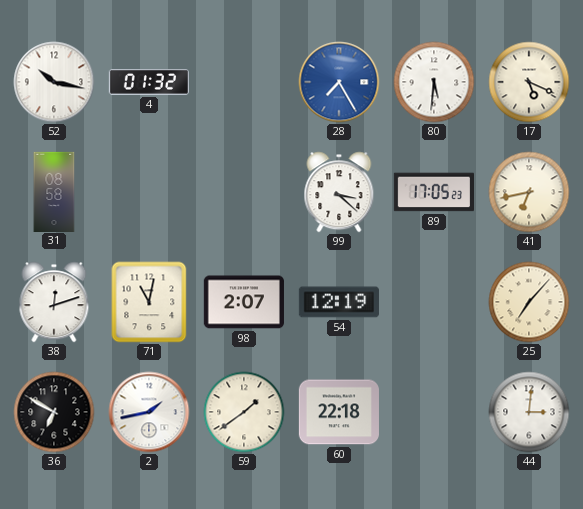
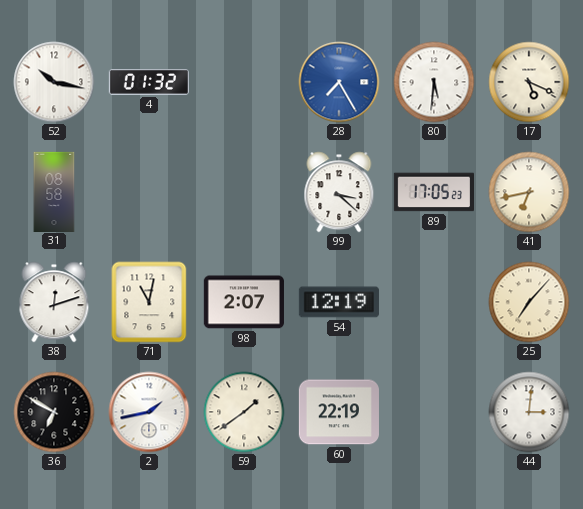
60: 22:18 -> 22:19 (339, 412)
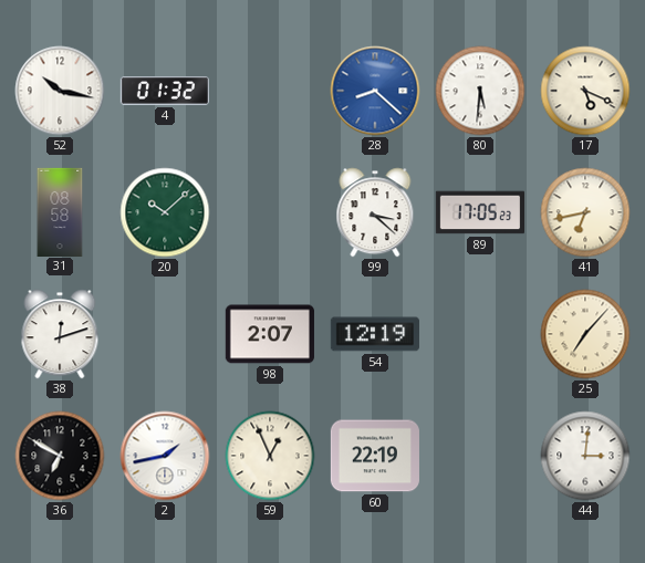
28: 7:25 -> 8:22 (375, 91)
20: none -> 10:08 (165, 212)
71: 11:02 -> none (149, 302)
59: 1:39 -> 12:56 (270, 456)
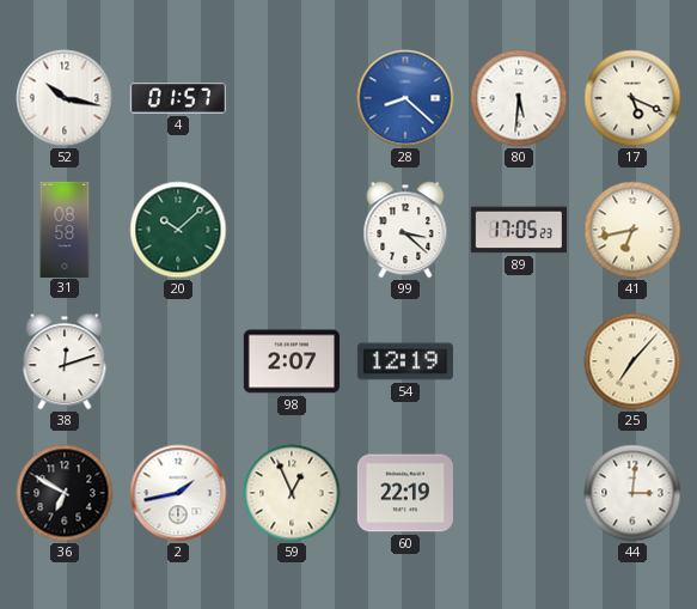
4: 01:32 -> 01:57 (177, 98)
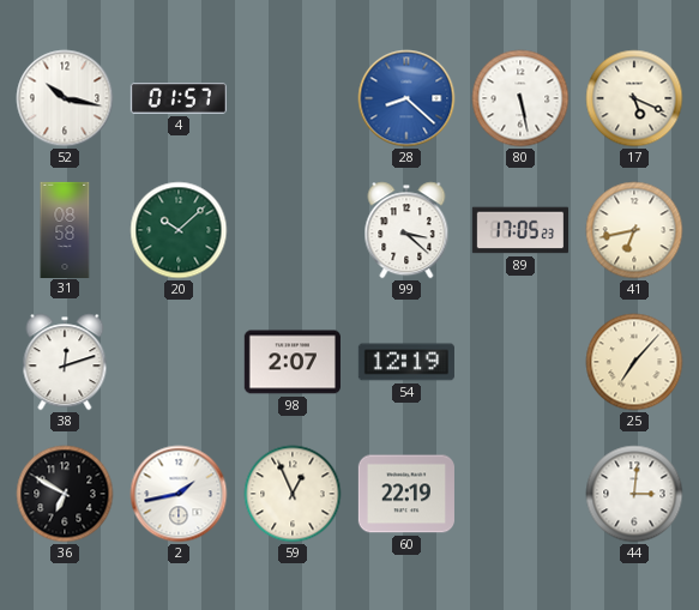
80: 5:31 -> 5:28 (520, 98)
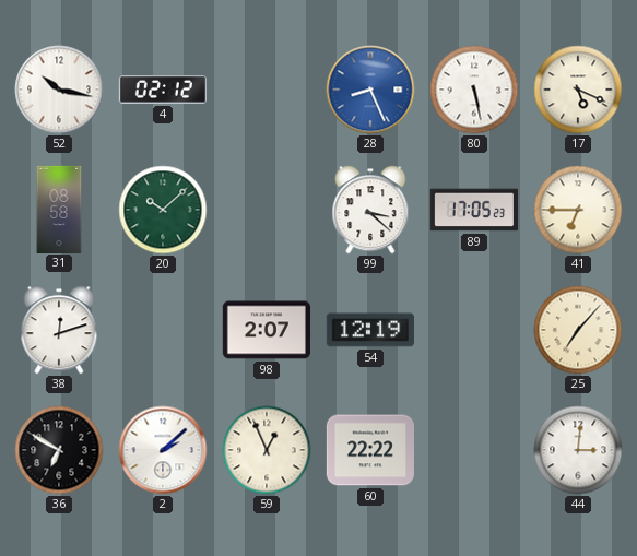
4: 01:57 -> 02:12 (162, 90)
28: 8:22 -> 8:26 (370, 90)
41: 6:43 -> 6:45 (578, 210)
2: 1:43 -> 2:08 (163, 450)
60: 22:19 -> 22:22 (370, 450)
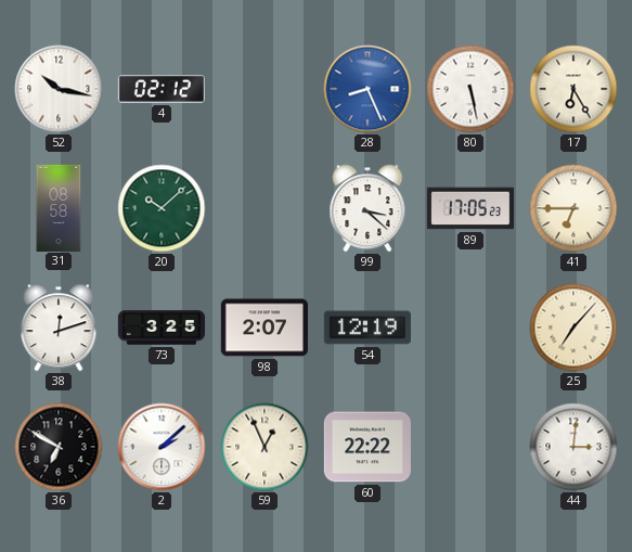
17: 5:19 -> 6:25 (573, 89)
73: none -> 3:25 (160, 328)
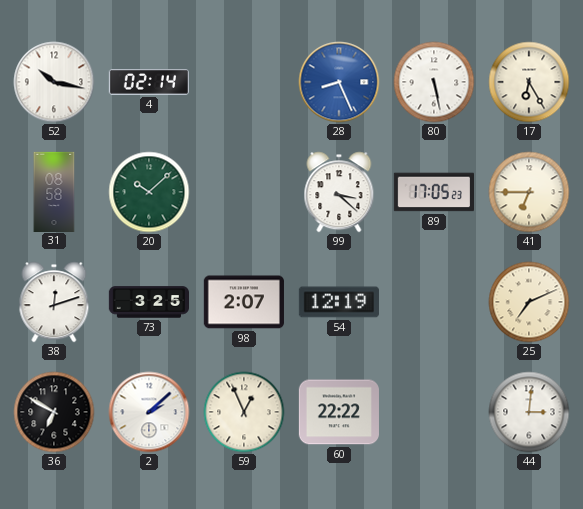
4: 02:12 -> 02:14 (148, 82)
25: 7:07 -> 7:11 (529, 302)
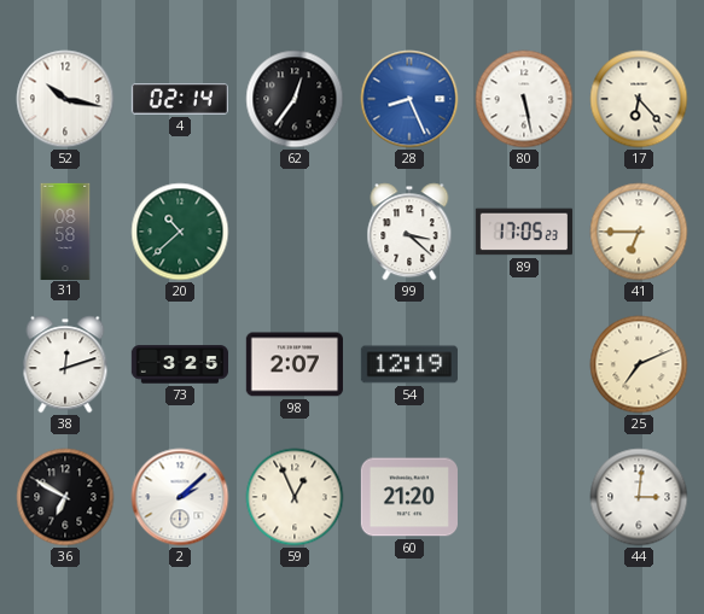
62: none -> 12:36 (295, 99)
17: 6:25 -> 6:23 (639, 99)
20: 10:08 -> 10:38 (180, 232)
60: 22:22 -> 21:20 (409, 497)
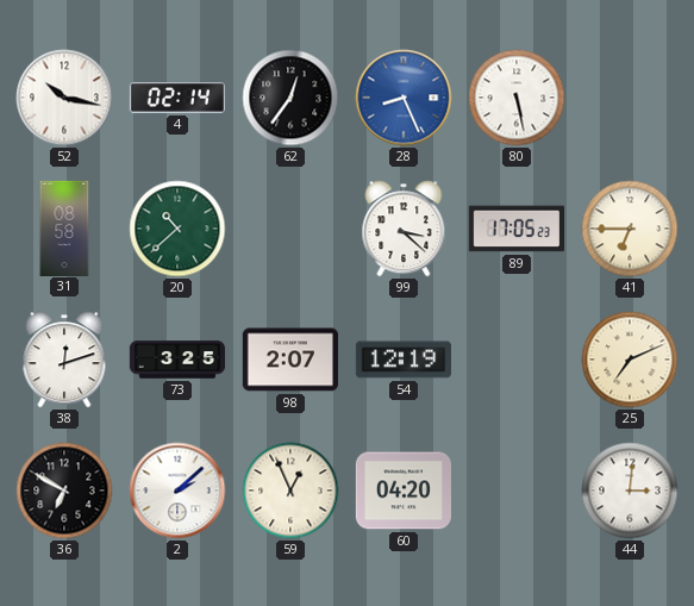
17: 6:23 -> none (639, 99)
60: 21:20 -> 04:20 (404, 491)
